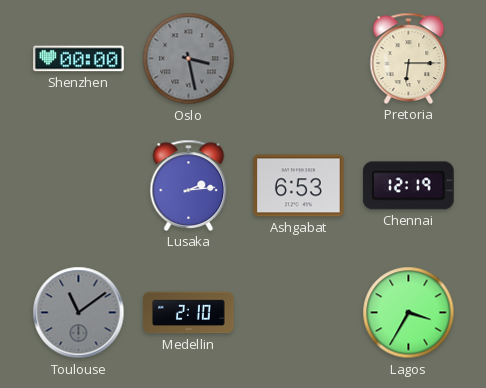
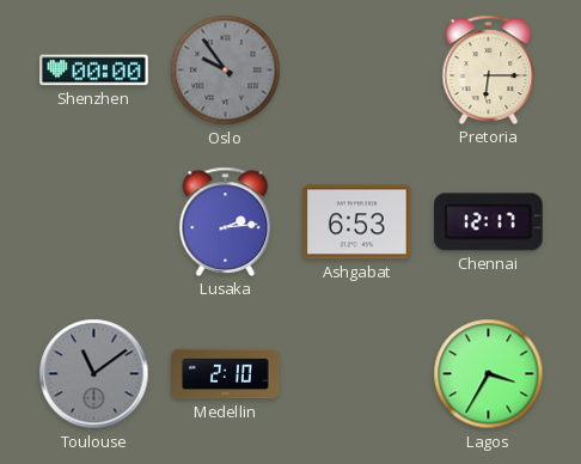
Oslo: 3:28 -> 9:54 (226, 71)
Chennai: 12:19 -> 12:17 (488, 222)
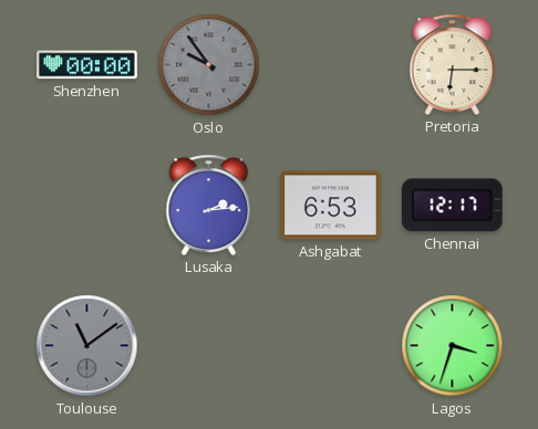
Medellin: 2:10 -> none (226, 374)
Lagos: 3:35 -> 3:33 (453, 346)
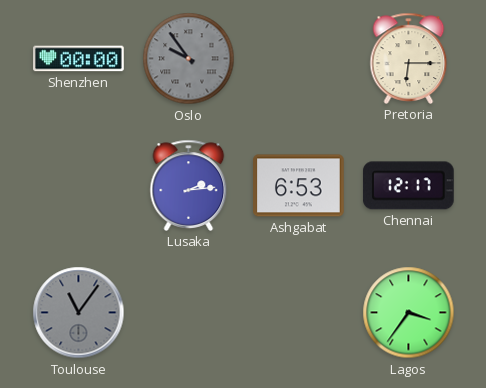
Toulouse: 11:09 -> 11:06 (79, 313)
Lagos: 3:33 -> 3:36 (409, 313)
